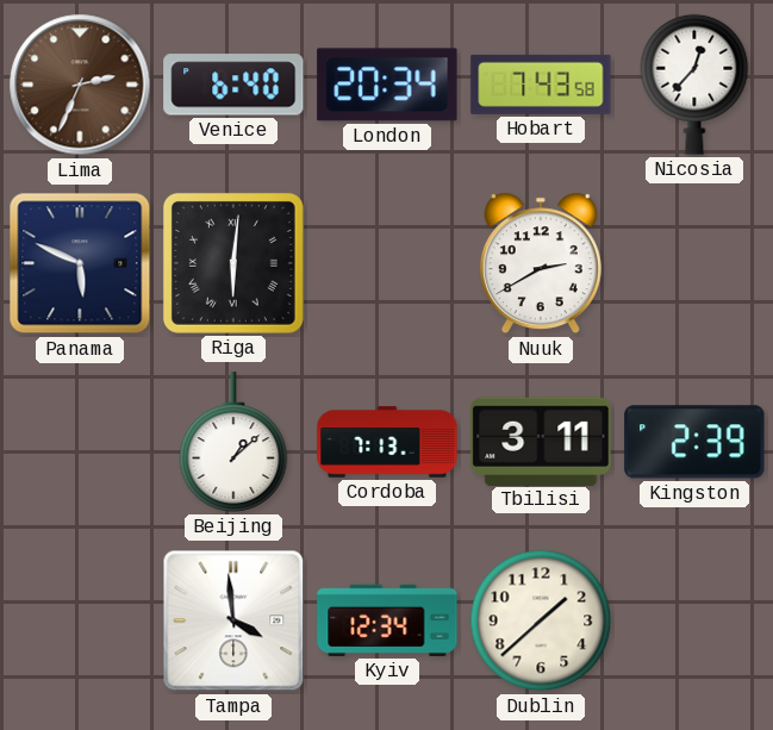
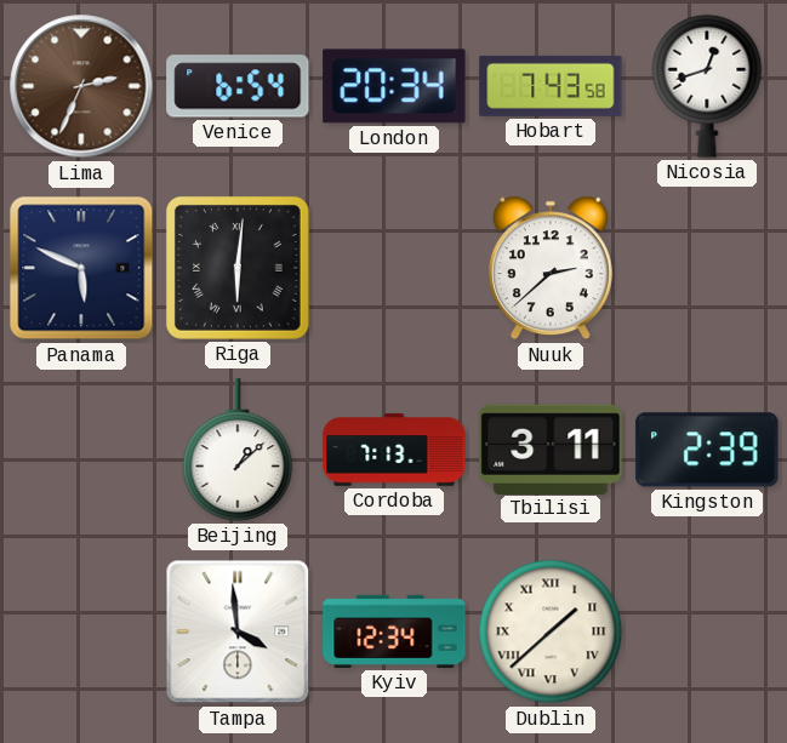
Venice: 6:40 -> 6:54 (238, 86)
Nicosia: 12:37 -> 12:42 (707, 86)
Nuuk: 2:40 -> 2:38 (551, 268)
Dublin numerals: Arabic -> Roman (551, 631)
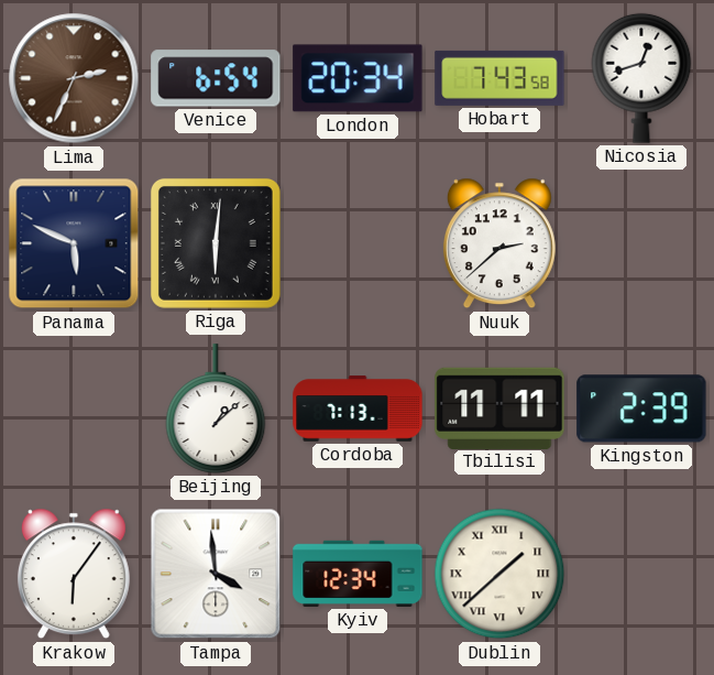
Tbilisi: 3:11 -> 11:11 (499, 407)
Krakow: none -> 6:06 (74, 574)
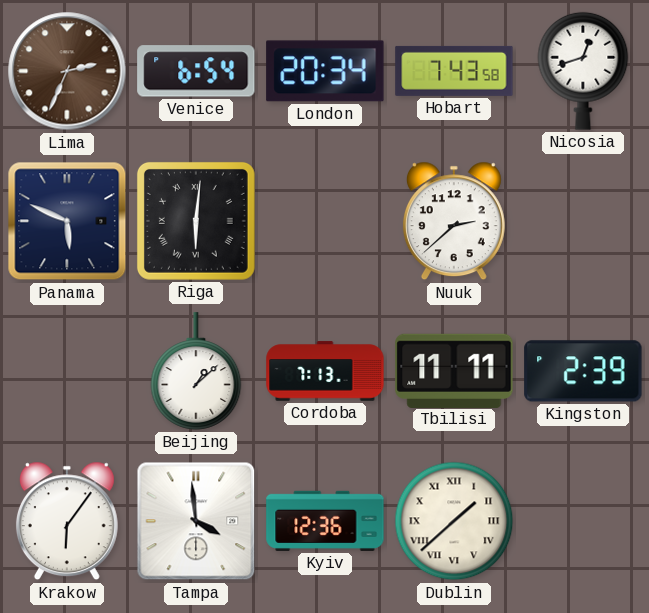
Kyiv: 12:34 -> 12:36 (325, 521)
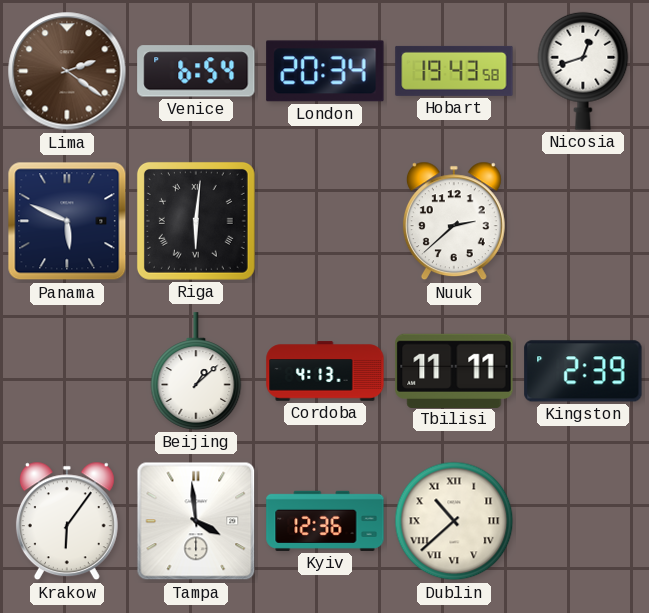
Lima: 2:34 -> 2:21 (67, 71)
Hobart: 7:43 -> 19:43 (454, 71)
Cordoba: 7:13 -> 4:13 (325, 371)
Dublin: 1:38 -> 10:38 (454, 521)
